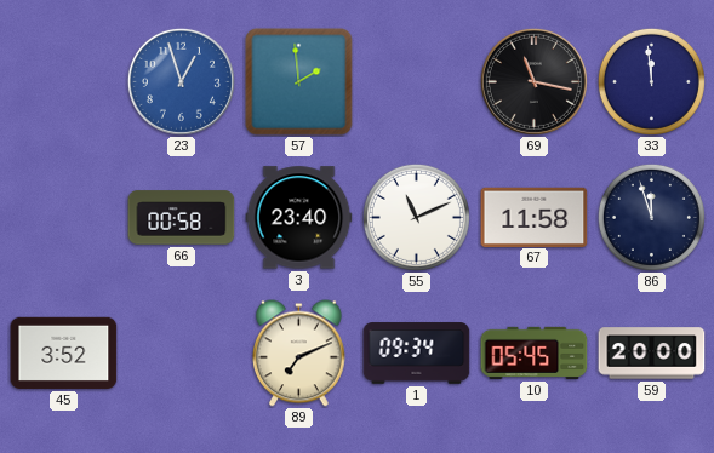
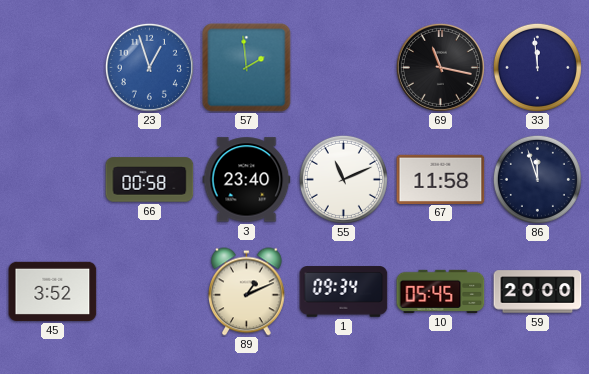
89: 7:11 -> 1:11 (247, 292)
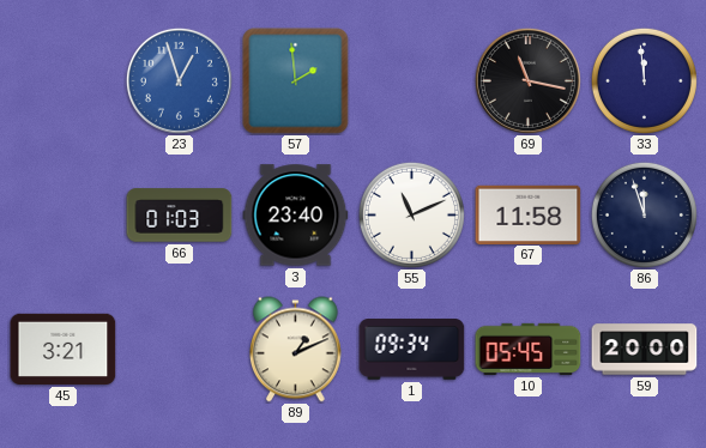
66: 00:58 -> 01:03 (180, 216)
45: 3:52 -> 3:21 (64, 349)
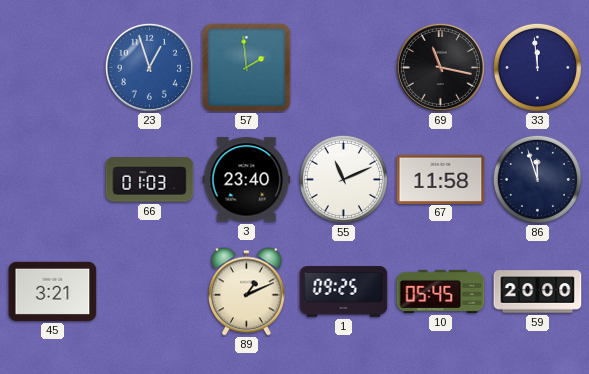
1: 09:34 -> 09:25 (344, 292)
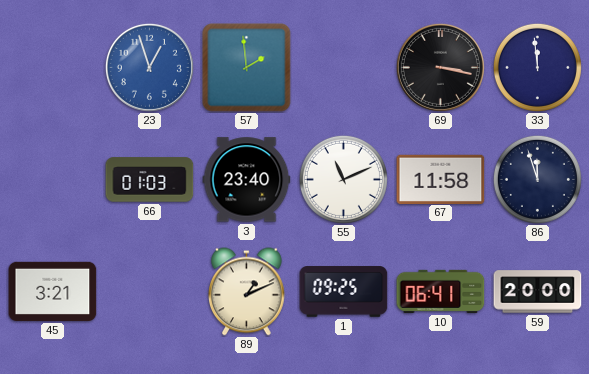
69: 11:17 -> 3:17 (440, 67)
10: 05:45 -> 06:41 (441, 291)
